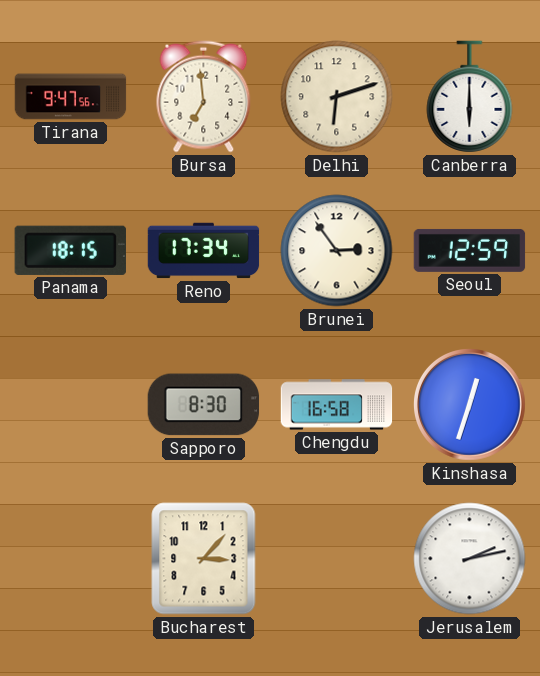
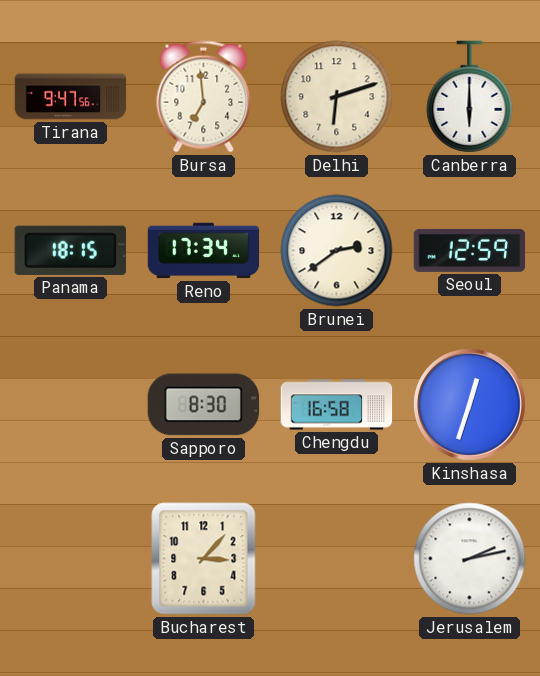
Brunei: 2:54 -> 2:39 (337, 251)
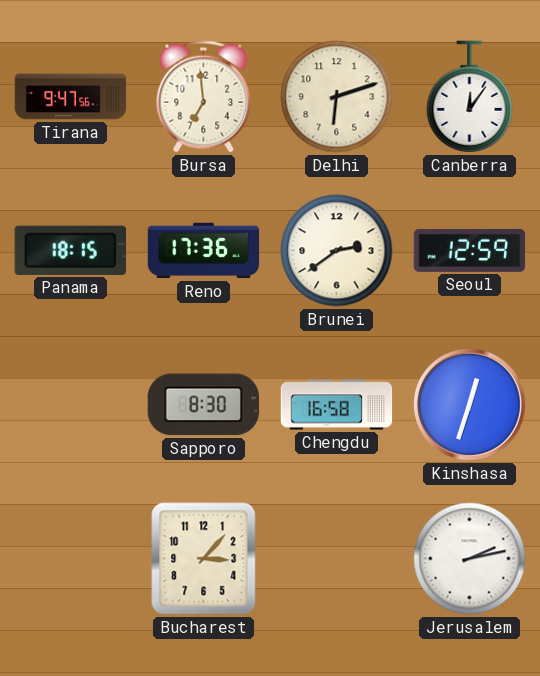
Canberra: 6:00 -> 12:06 (470, 97)
Reno: 17:34 -> 17:36 (204, 251)
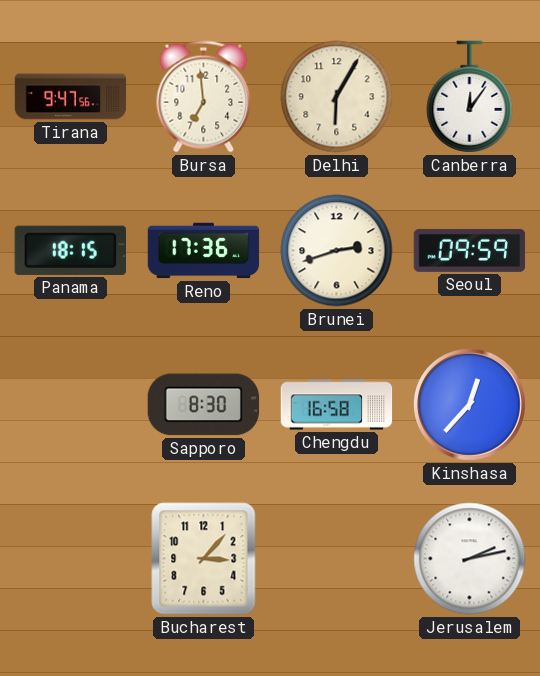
Delhi: 6:12 -> 6:05 (337, 97)
Brunei: 2:39 -> 2:42 (337, 251)
Seoul: 12:59 -> 09:59 (470, 250)
Kinshasa: 12:33 -> 12:37 (470, 405)
